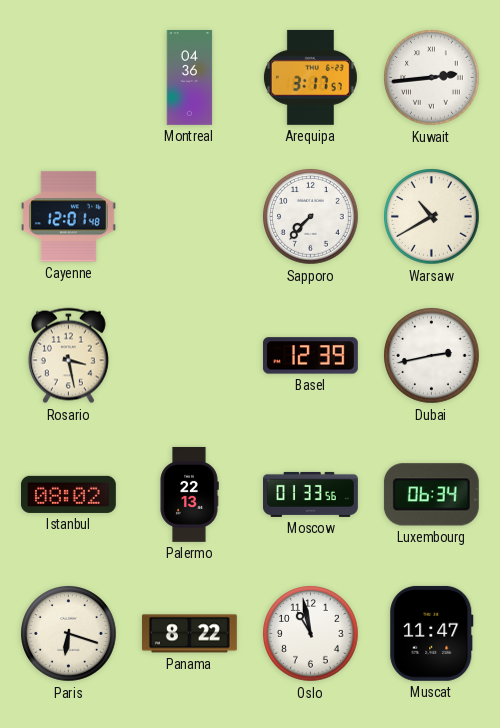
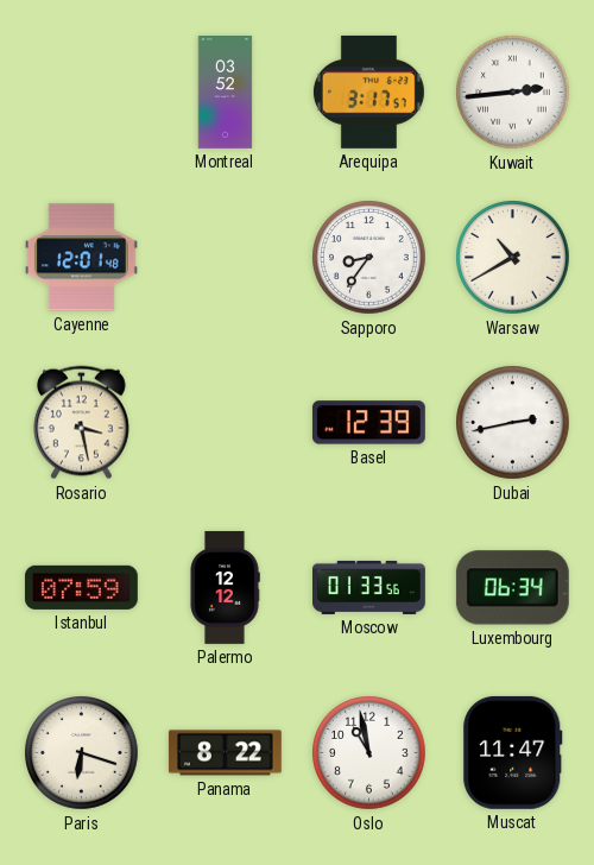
Montreal: 04:36 -> 03:52 (226, 93)
Sapporo: 7:37 -> 8:36 (369, 258)
Istanbul: 08:02 -> 07:59 (81, 587)
Palermo: 22:13 -> 12:12 (225, 588)
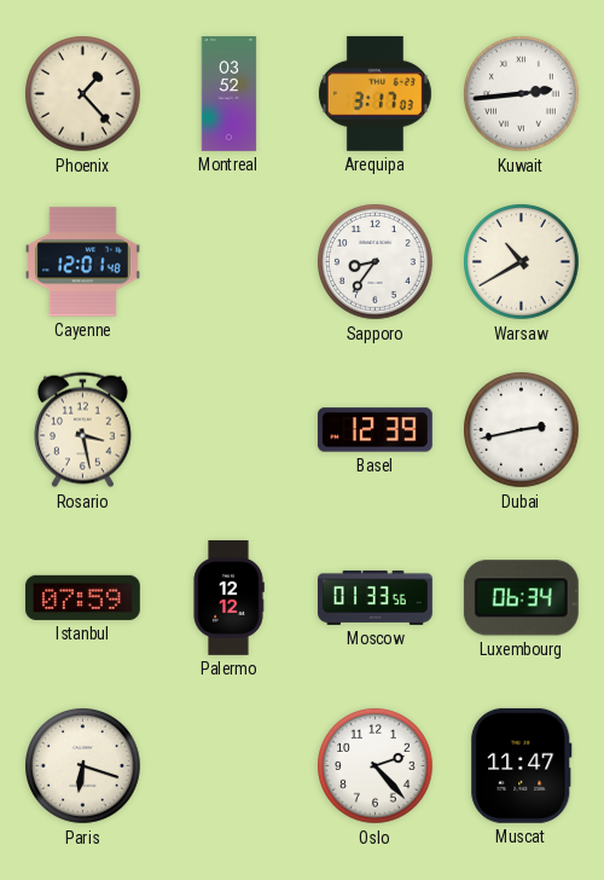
Phoenix: none -> 1:23 (83, 94)
Arequipa: 3:17:57 -> 3:17:03 (374, 93)
Panama: 8:22 -> none (225, 753)
Oslo: 10:58 -> 2:23 (376, 766)
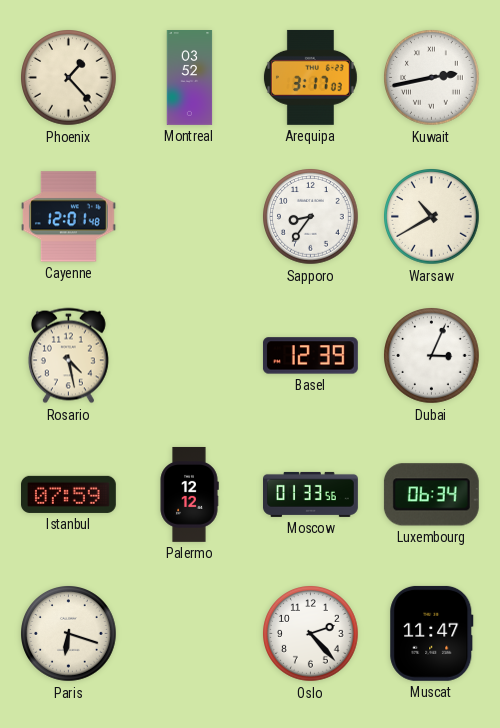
Kuwait: 2:44 -> 2:43 (432, 78)
Rosario: 3:28 -> 4:28 (68, 356)
Dubai: 2:43 -> 3:04 (432, 356)
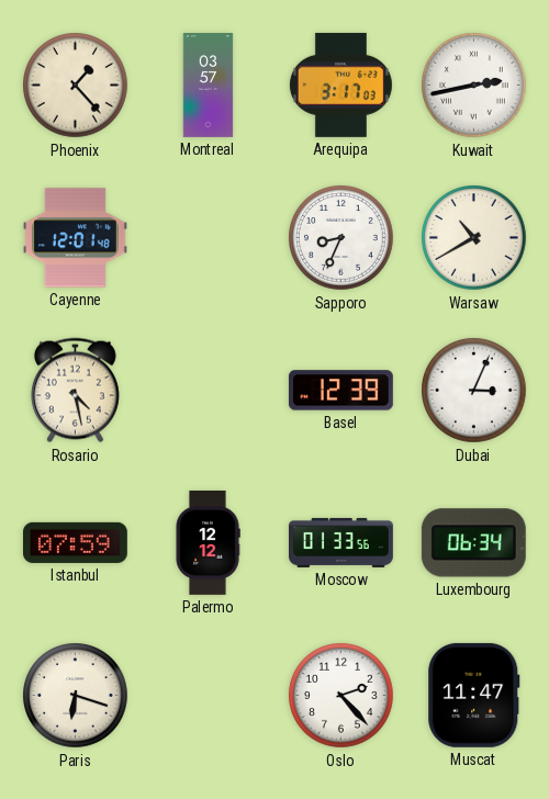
Montreal: 03:52 -> 03:57 (209, 86)
Sapporo: 8:36 -> 8:34 (341, 238)
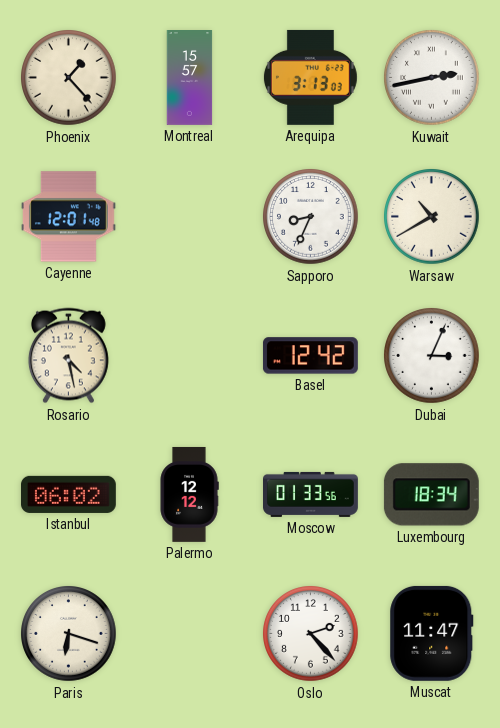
Montreal: 03:57 -> 15:57 (190, 78)
Arequipa: 3:17 -> 3:13 (310, 77)
Basel: 12:39 -> 12:42 (310, 356)
Istanbul: 07:59 -> 06:02 (68, 494)
Luxembourg: 06:34 -> 18:34 (431, 495)
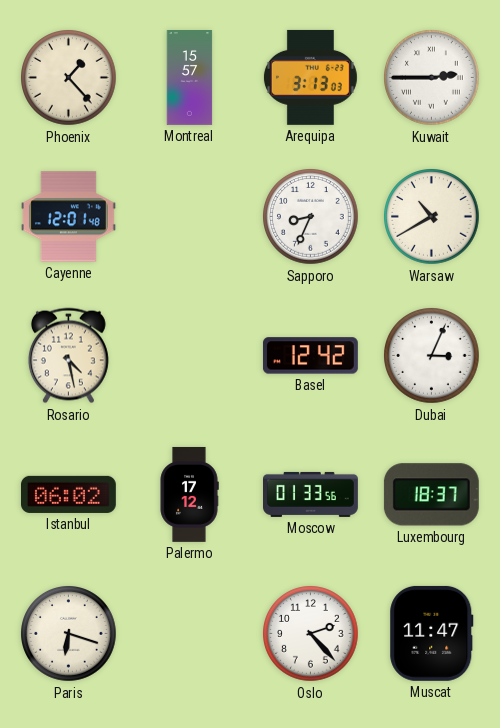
Kuwait: 2:43 -> 2:45 (432, 78)
Palermo: 12:12 -> 17:12 (189, 495)
Luxembourg: 18:34 -> 18:37 (431, 495)
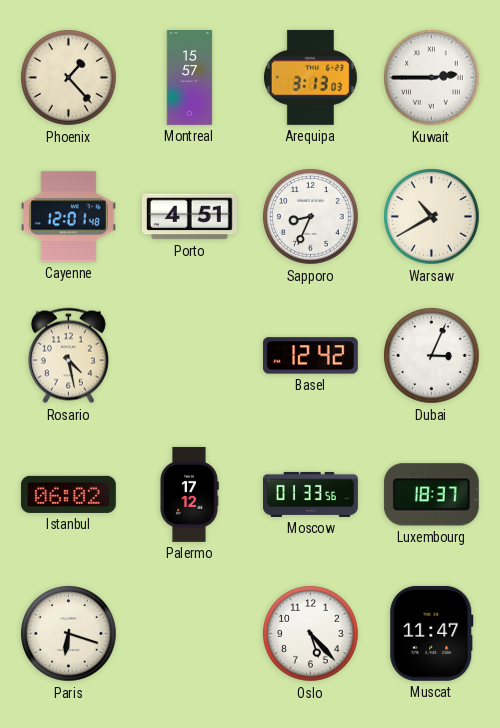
Porto: none -> 4:51 (189, 217)
Oslo: 2:23 -> 5:23 (311, 634)
